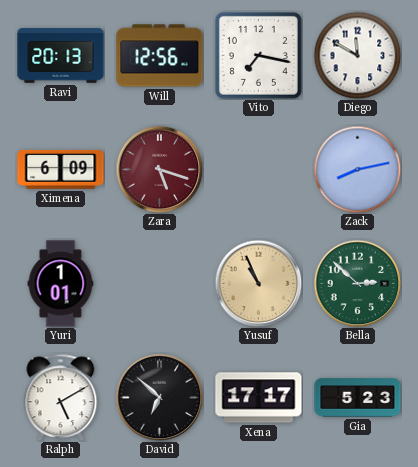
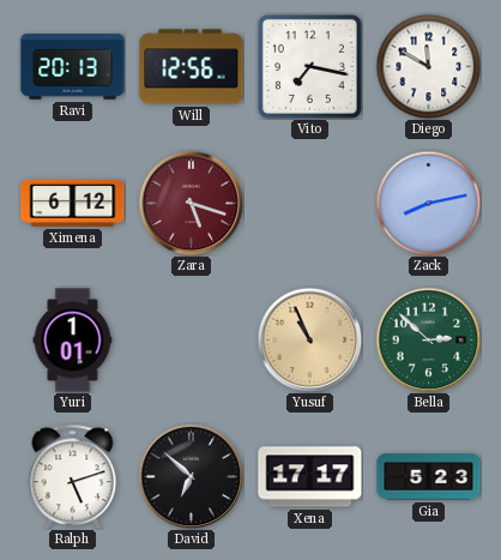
Ximena: 6:09 -> 6:12 (73, 203)
Ralph: 5:10 -> 5:12 (73, 476)
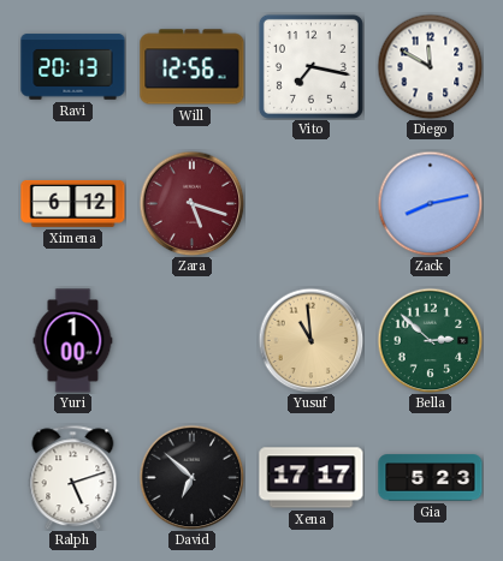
Yuri: 1:01 -> 1:00 (73, 341)
Yusuf: 10:56 -> 10:59 (310, 340)
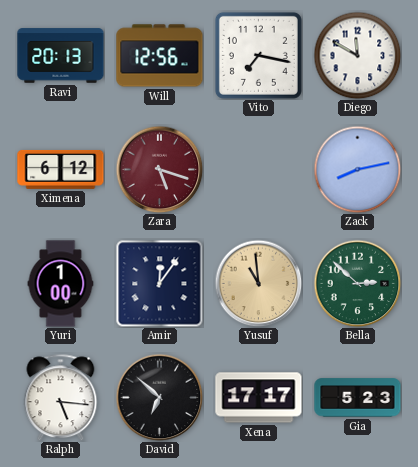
Amir: none -> 12:06 (159, 283)
Ralph: 5:12 -> 5:16 (61, 397)
